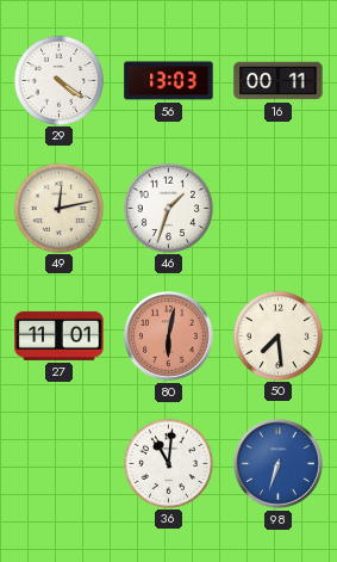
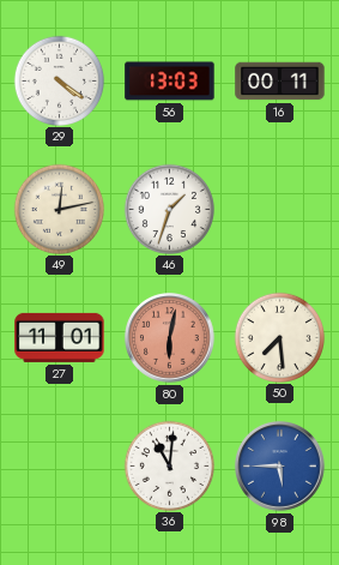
98: 6:33 -> 5:45 (280, 467)
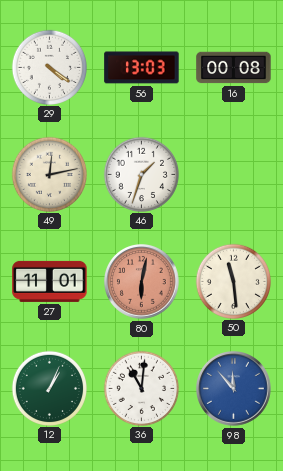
16: 00:11 -> 00:08 (234, 68)
50: 7:29 -> 11:29 (233, 281)
12: none -> 1:04 (49, 388)
98: 5:45 -> 11:53 (234, 389)
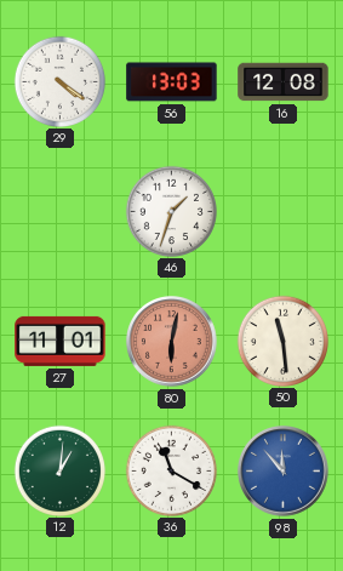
16: 00:08 -> 12:08 (284, 82)
49: 12:13 -> none (49, 174)
12: 1:04 -> 1:01 (59, 470)
36: 11:01 -> 11:20 (171, 470)
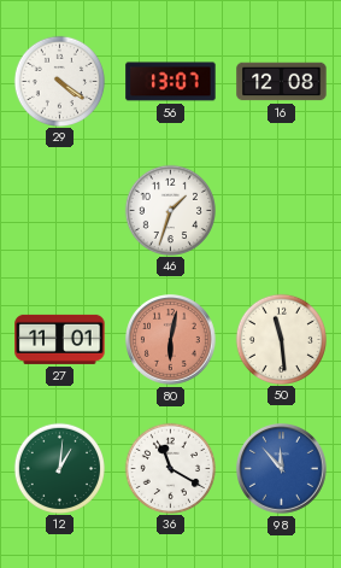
56: 13:03 -> 13:07 (171, 82)
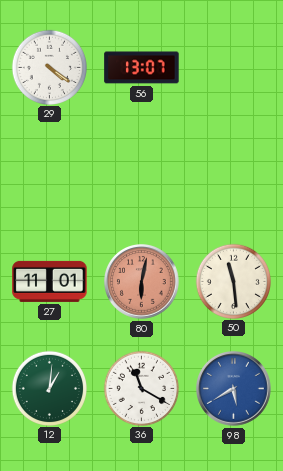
16: 12:08 -> none (282, 82)
46: 1:33 -> none (170, 210)
98: 11:53 -> 5:40 (234, 389)
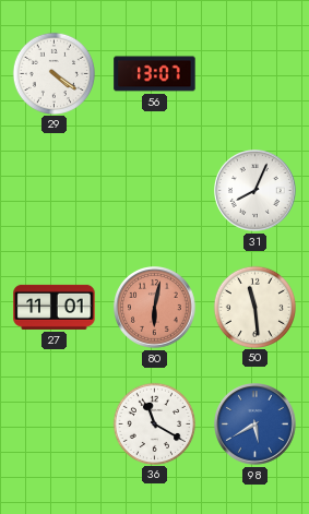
31: none -> 8:04 (255, 191)
12: 1:01 -> none (49, 388)
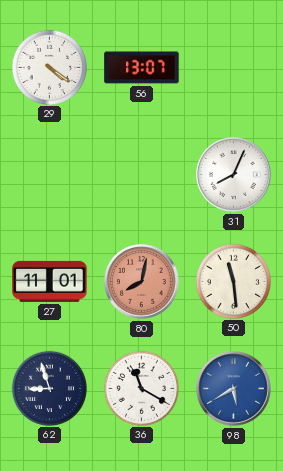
80: 6:02 -> 8:02 (142, 282)
62: none -> 8:57 (49, 388)
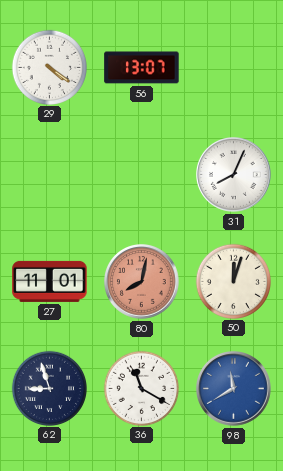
50: 11:29 -> 12:03 (233, 281)
98: 5:40 -> 11:40 (234, 389)
